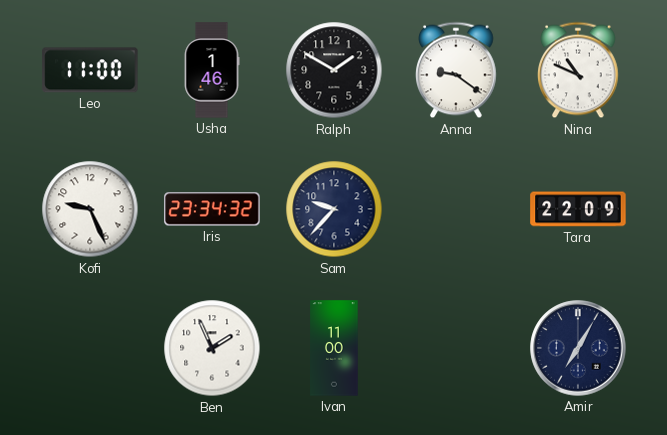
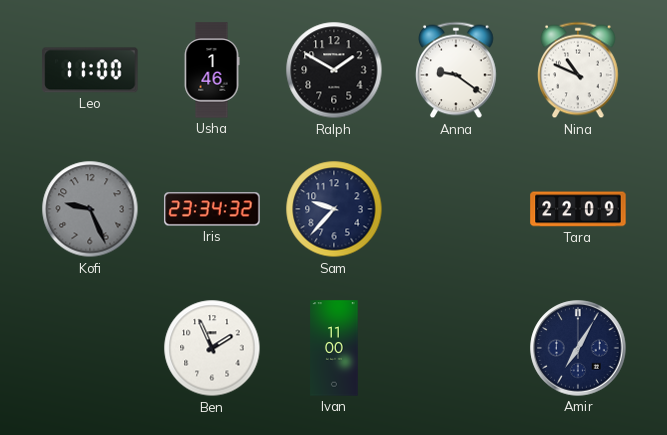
Kofi dial: white -> grey (90, 209)
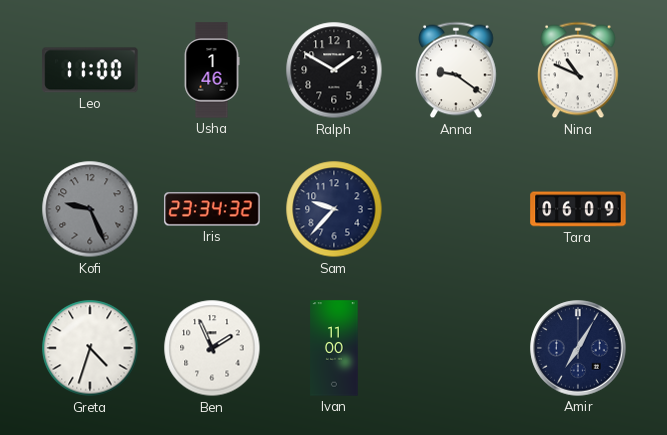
Tara: 22:09 -> 06:09 (578, 209)
Greta: none -> 4:33 (90, 348)
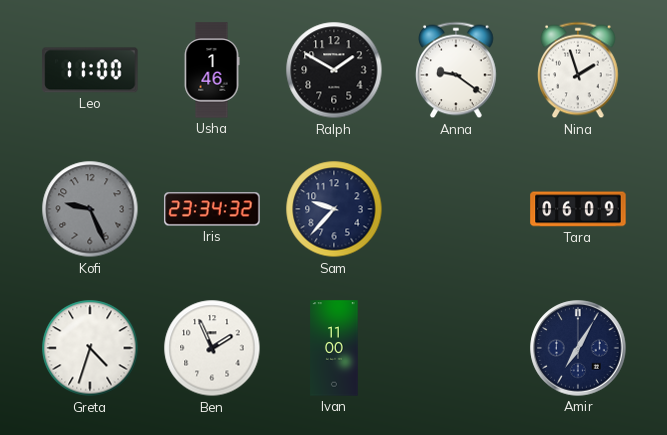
Nina: 10:49 -> 1:57 (579, 70)
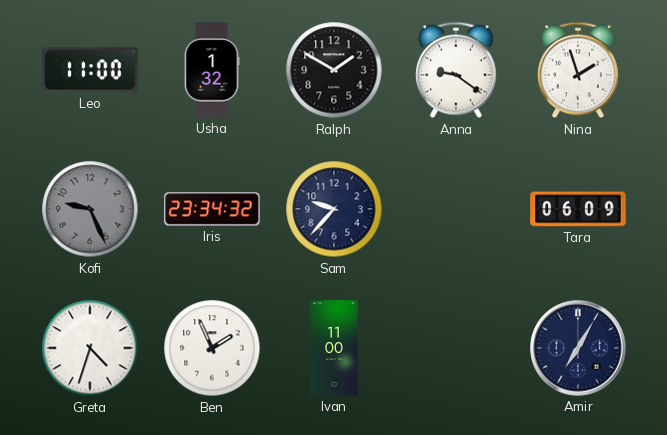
Usha: 1:46 -> 1:32 (212, 70)
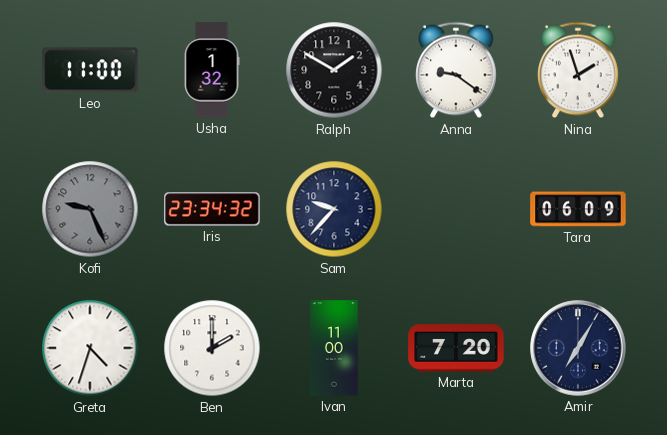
Ben: 1:56 -> 2:00 (212, 348)
Marta: none -> 7:20 (456, 348)
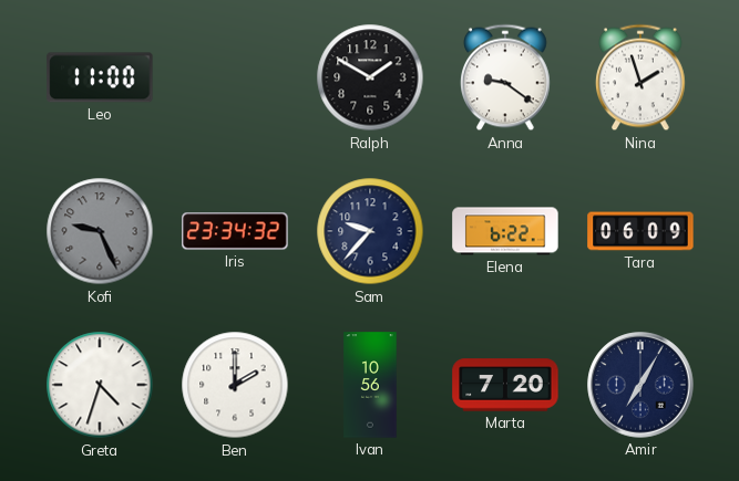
Usha: 1:32 -> none (212, 70)
Elena: none -> 6:22 (505, 231)
Ivan: 11:00 -> 10:56 (370, 385)
